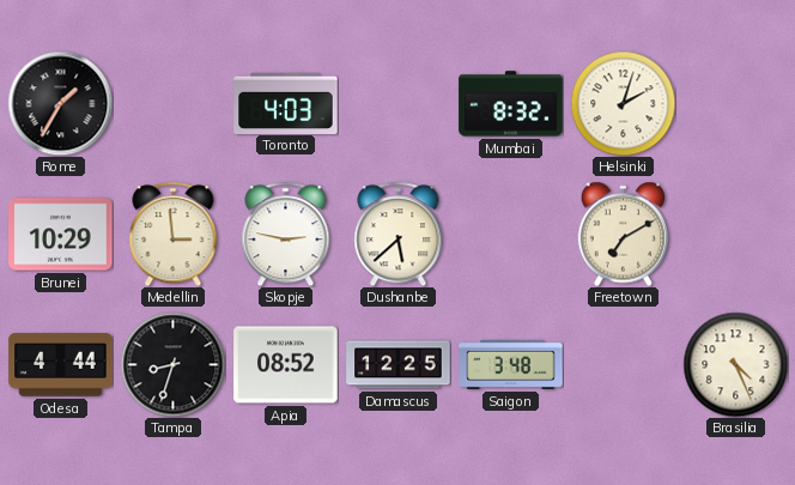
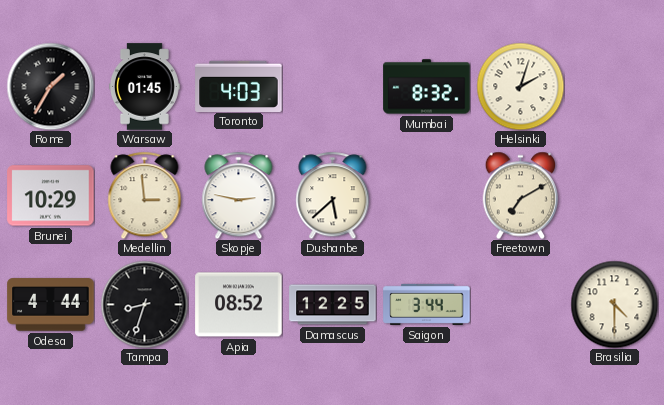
Warsaw: none -> 01:45 (144, 87)
Saigon: 3:48 -> 3:44 (427, 304)
Brasilia: 4:26 -> 4:30 (614, 304)
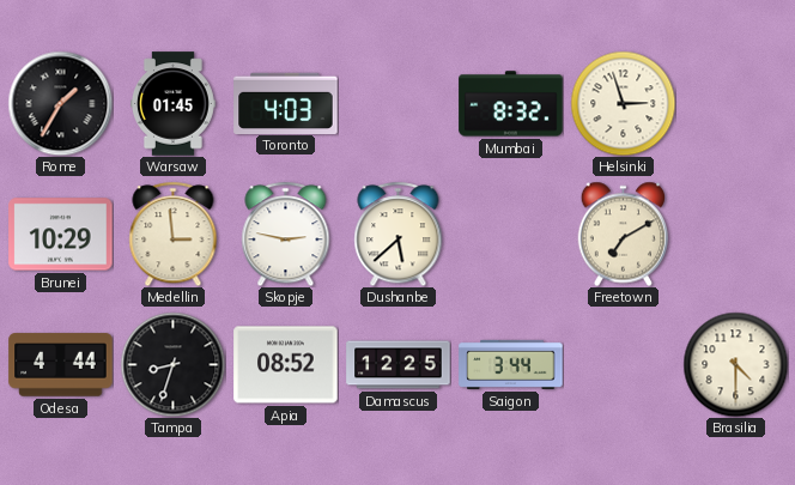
Helsinki: 2:03 -> 2:57 (623, 103)
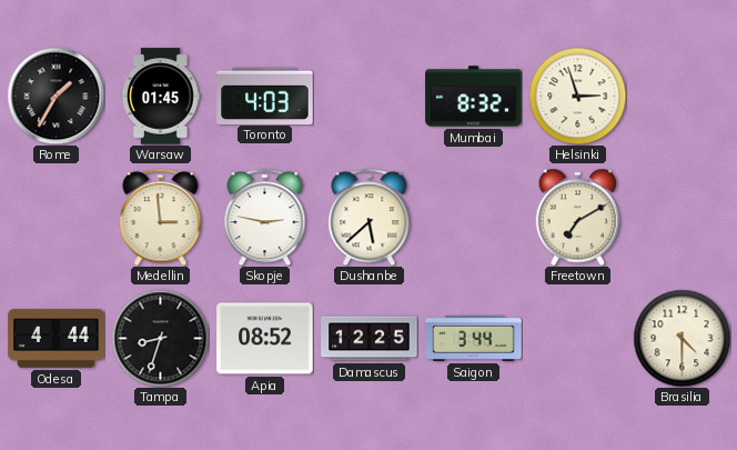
Brunei: 10:29 -> none (61, 235)
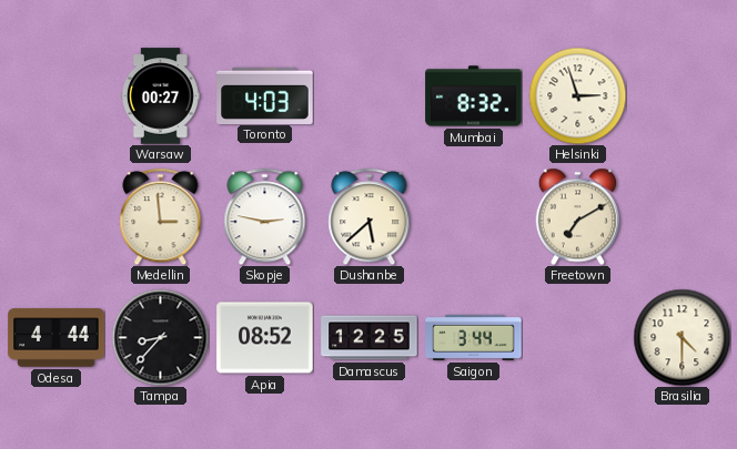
Rome: 1:35 -> none (55, 96)
Warsaw: 01:45 -> 00:27 (160, 96)
Tampa: 8:33 -> 8:37 (160, 337)
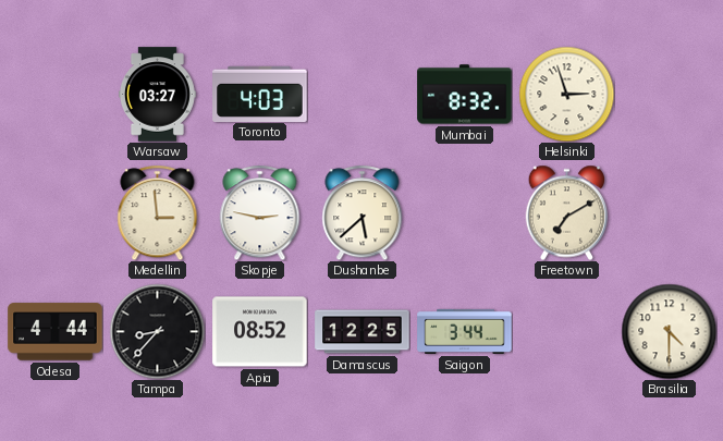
Warsaw: 00:27 -> 03:27 (157, 95)
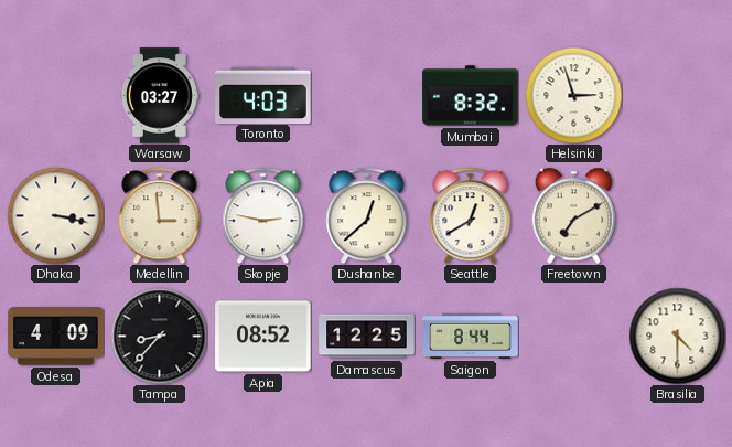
Dhaka: none -> 3:17 (55, 215)
Dushanbe: 5:38 -> 12:38 (367, 215)
Seattle: none -> 12:40 (471, 215)
Odesa: 4:44 -> 4:09 (56, 337)
Saigon: 3:44 -> 8:44 (471, 336)
